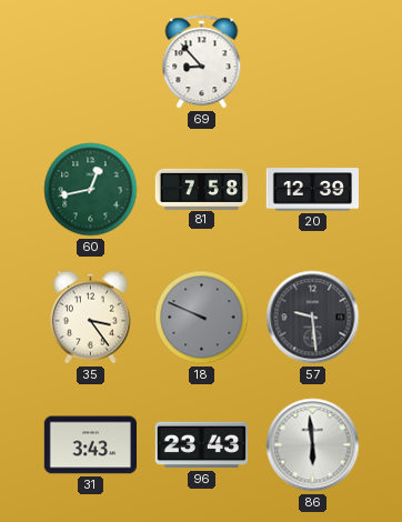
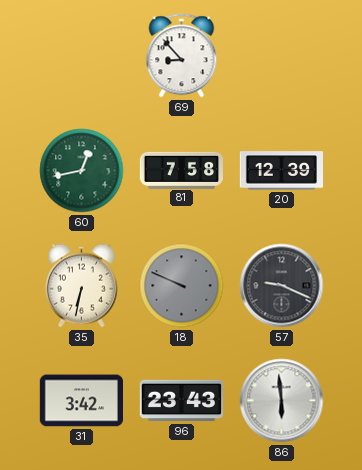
35: 3:24 -> 6:32 (81, 286)
57: 9:29 -> 9:19 (282, 286)
31: 3:43 -> 3:42 (81, 401)
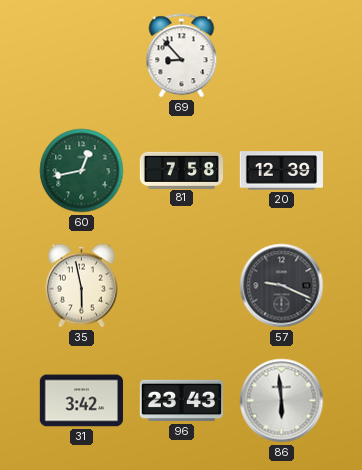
35: 6:32 -> 5:58 (81, 286)
18: 9:49 -> none (182, 286)
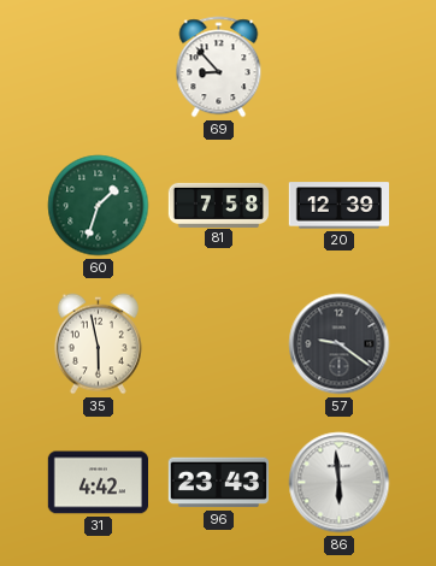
60: 12:43 -> 1:33 (99, 206)
57: 9:19 -> 9:21 (340, 344)
31: 3:42 -> 4:42 (98, 483)
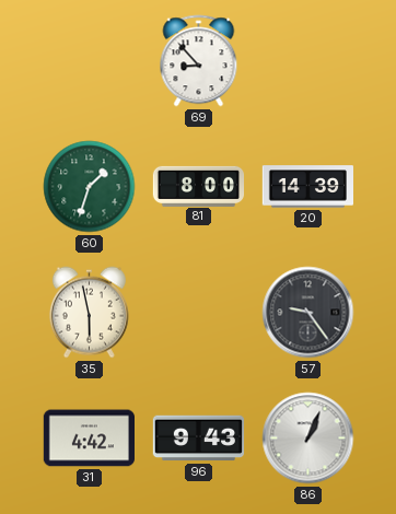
81: 7:58 -> 8:00 (199, 186)
20: 12:39 -> 14:39 (307, 187)
57: 9:21 -> 9:24 (308, 313)
96: 23:43 -> 9:43 (198, 439)
86: 5:59 -> 1:04 (308, 439)
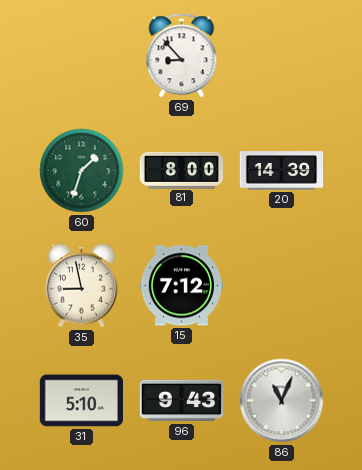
35: 5:58 -> 8:58 (81, 286)
15: none -> 7:12 (181, 286)
57: 9:24 -> none (308, 313)
31: 4:42 -> 5:10 (81, 401)
86: 1:04 -> 11:04 (282, 401)
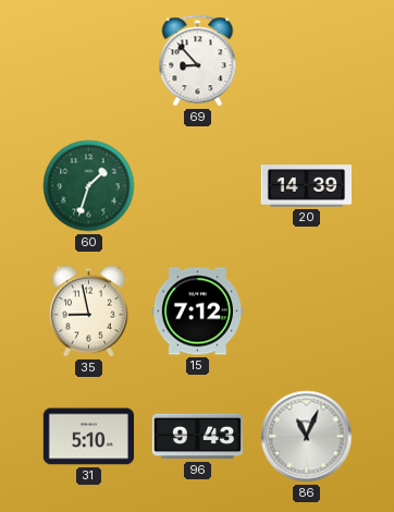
81: 8:00 -> none (182, 170)
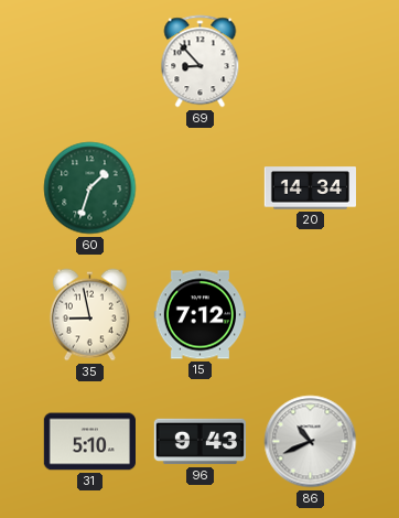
20: 14:39 -> 14:34 (310, 188)
86: 11:04 -> 10:41 (311, 442)
